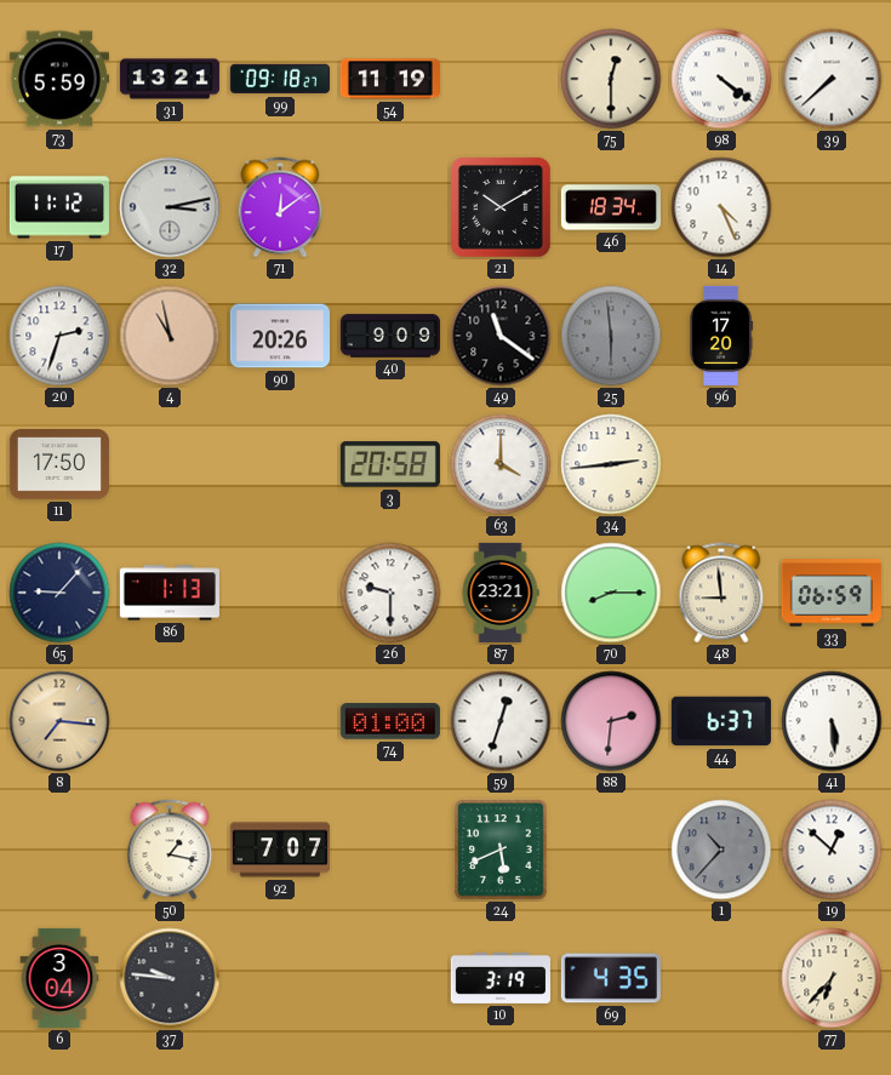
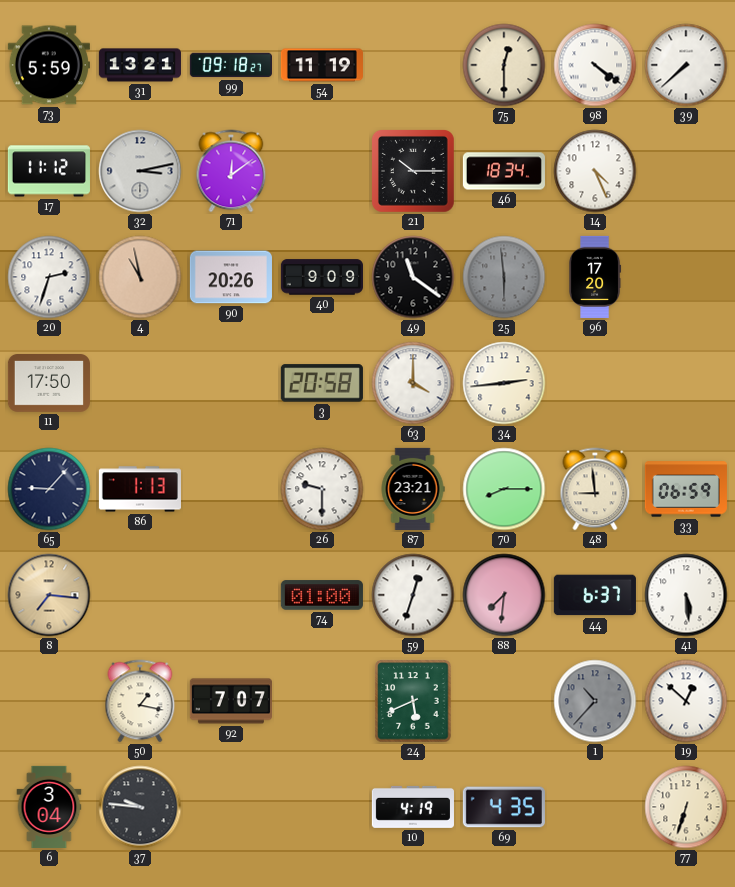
21: 10:10 -> 10:15 (413, 171)
88: 2:31 -> 7:31 (504, 595)
10: 3:19 -> 4:19 (413, 807)
77: 6:37 -> 6:33 (686, 807)
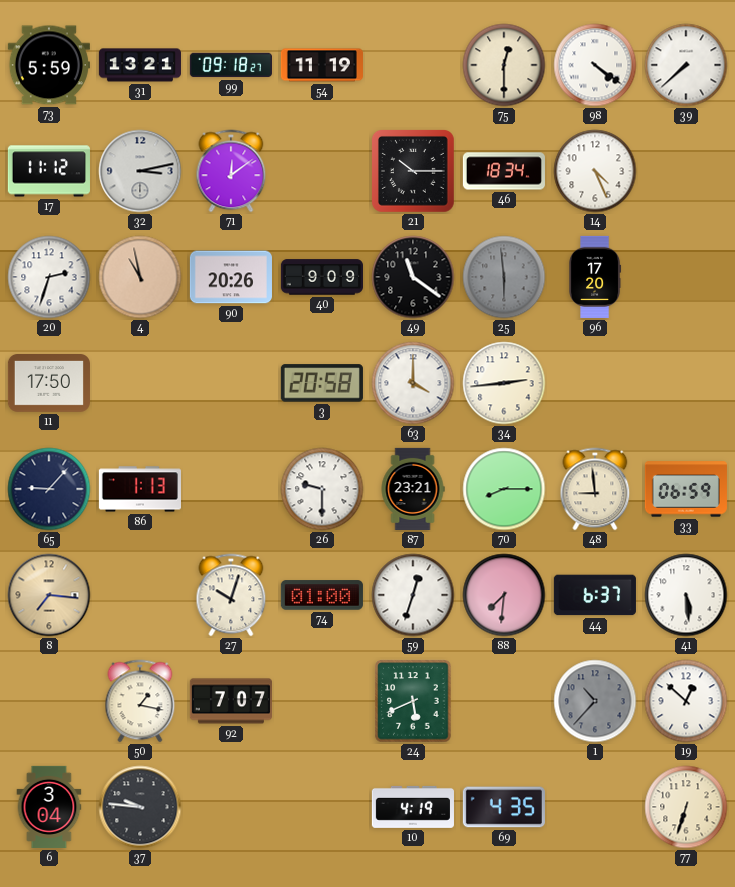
27: none -> 10:03 (231, 595)
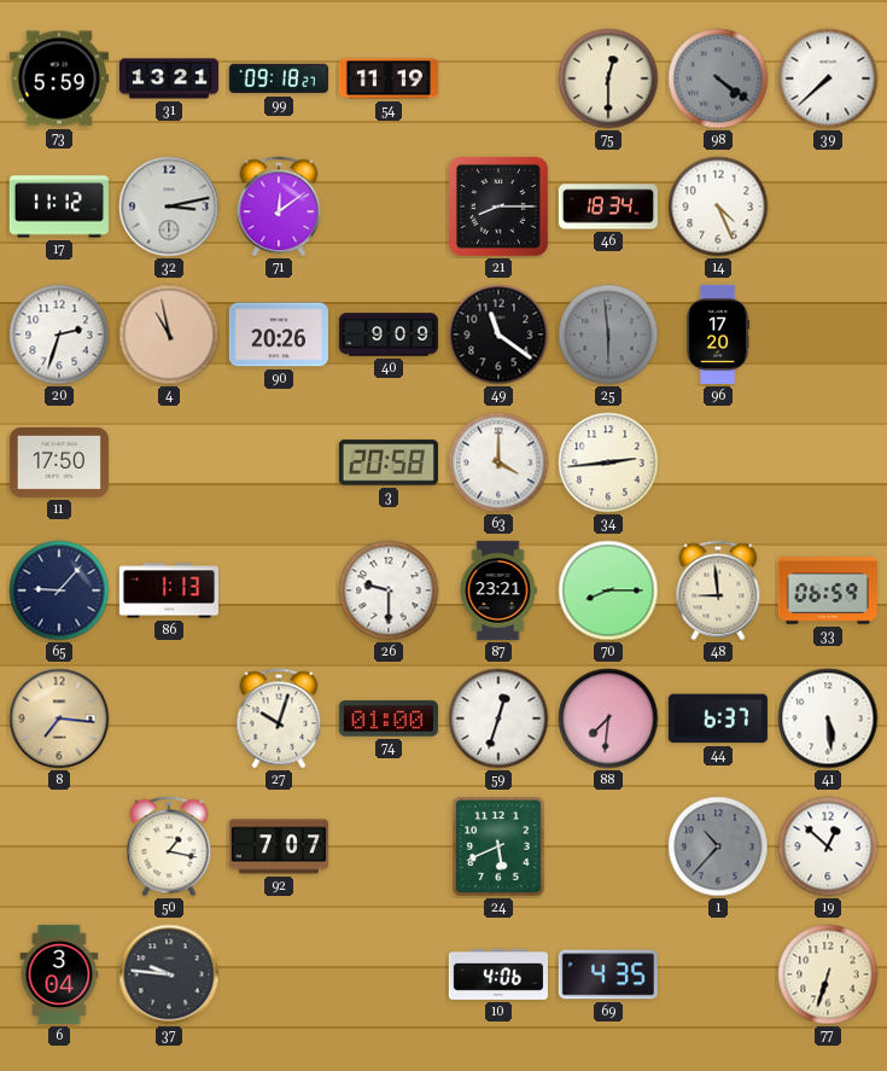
98 dial: white -> grey (718, 78)
21: 10:15 -> 8:15 (498, 206)
10: 4:19 -> 4:06 (498, 974)
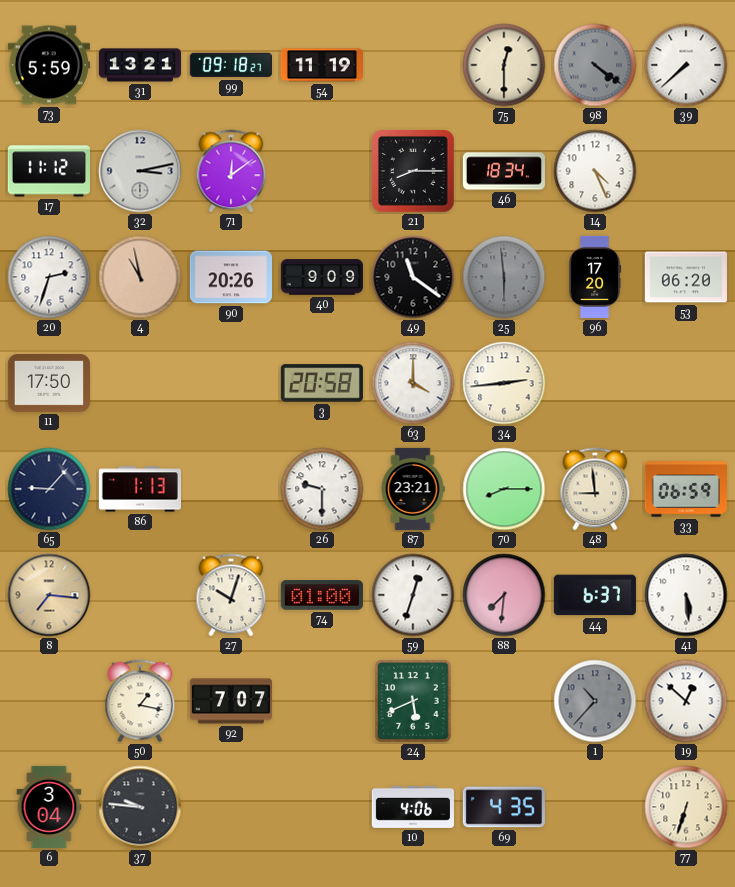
53: none -> 06:20 (686, 277)
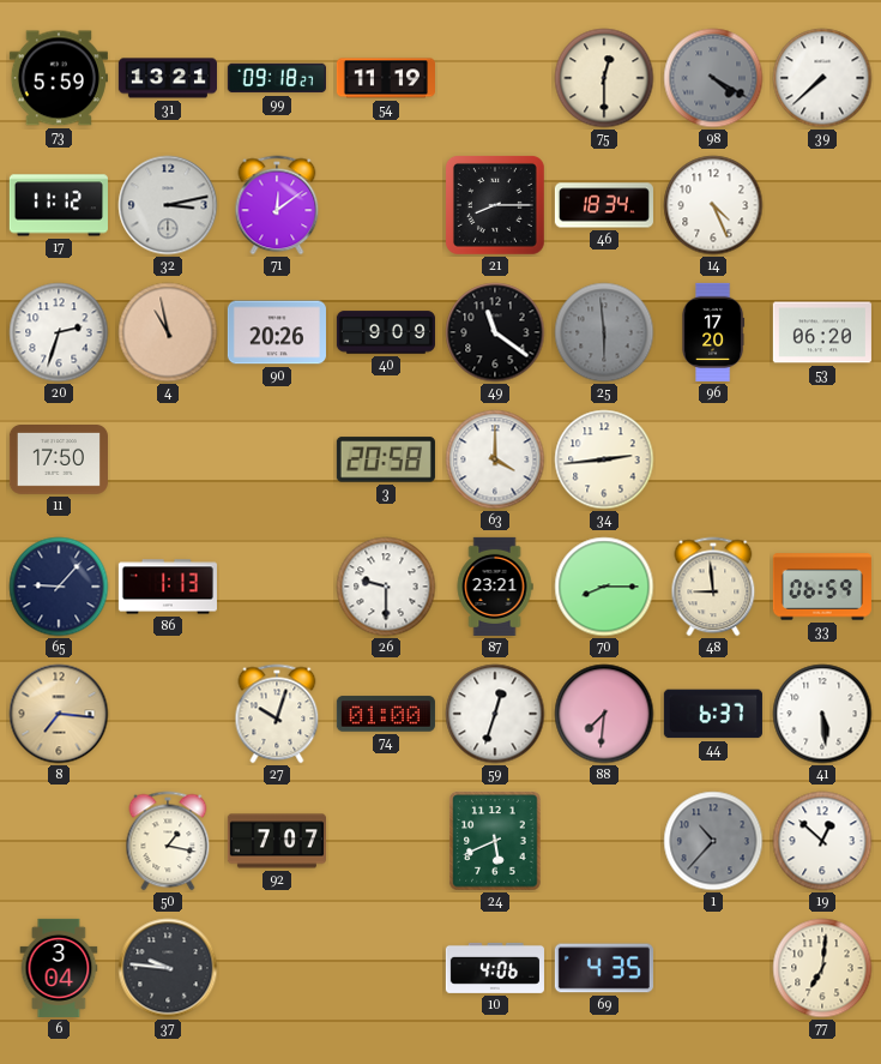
98: 4:21 -> 4:20 (713, 78)
77: 6:33 -> 7:01 (822, 968)
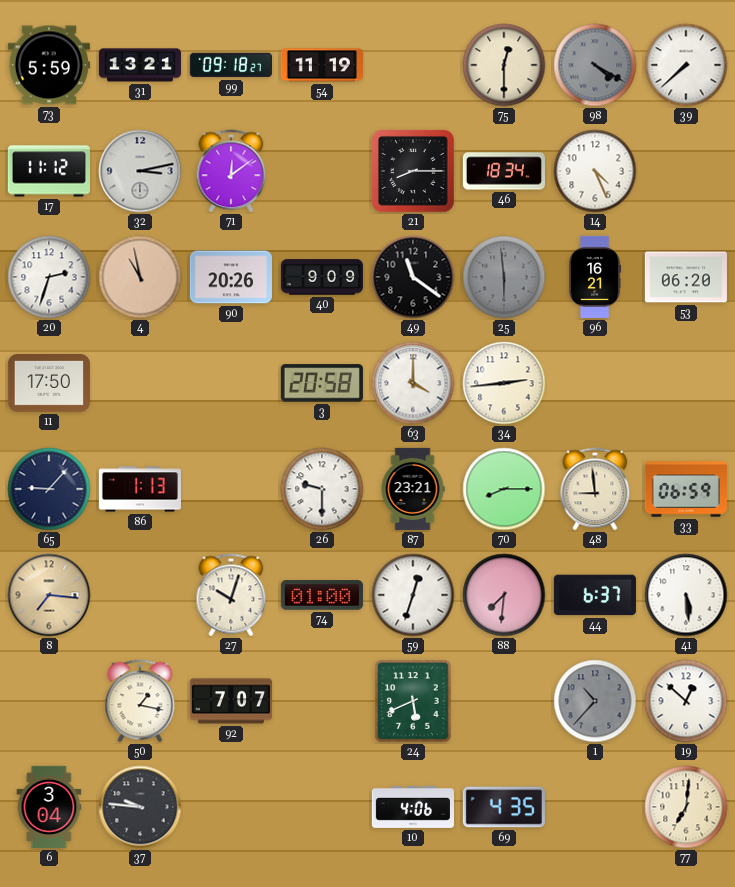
96: 17:20 -> 16:21 (595, 277)
